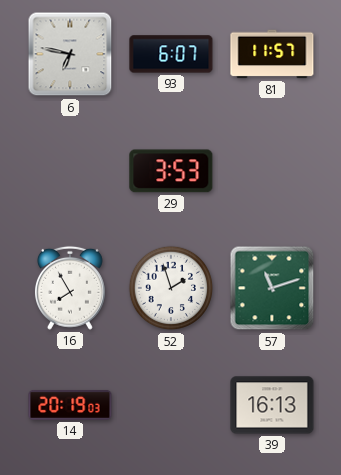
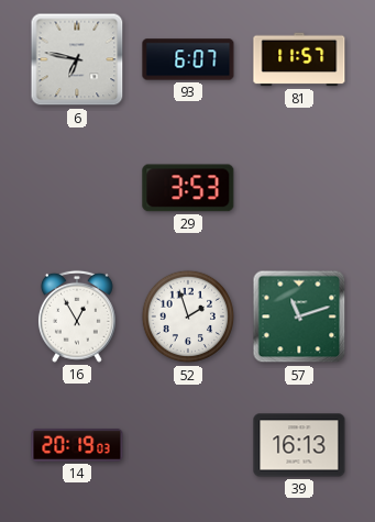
16: 7:55 -> 12:55 (77, 316)
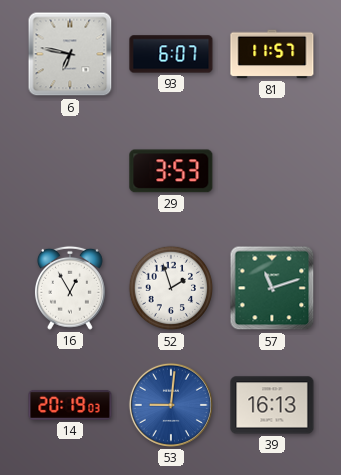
53: none -> 9:01 (171, 405)
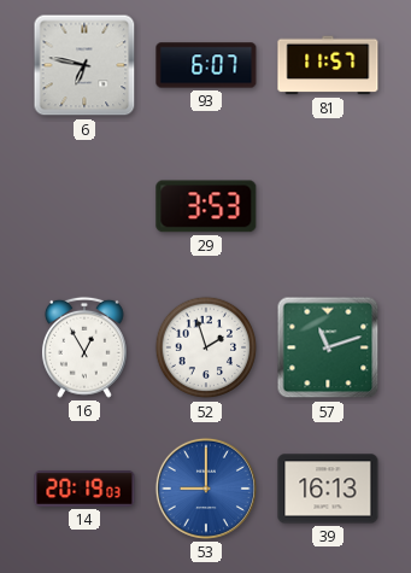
53: 9:01 -> 9:00 (206, 489)
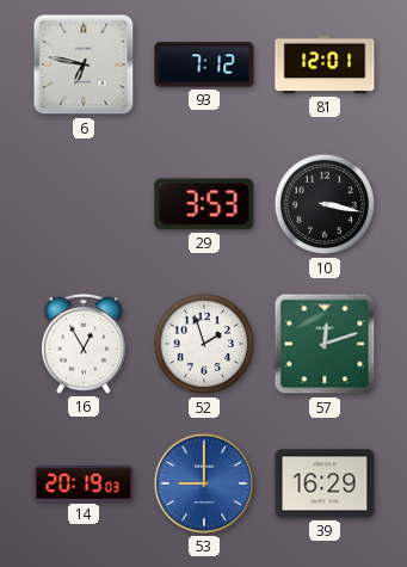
93: 6:07 -> 7:12 (204, 64)
81: 11:57 -> 12:01 (325, 64)
10: none -> 3:17 (325, 204)
57: 11:12 -> 12:12 (325, 344)
39: 16:13 -> 16:29 (325, 483)
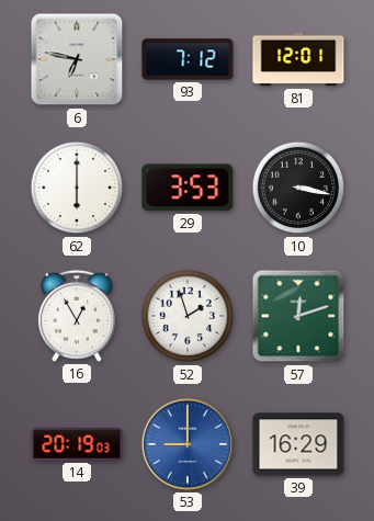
62: none -> 6:00 (77, 188)
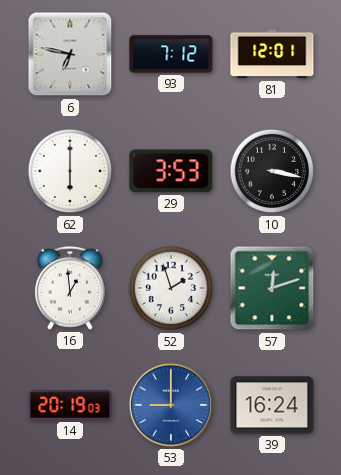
16: 12:55 -> 12:59 (70, 288)
39: 16:29 -> 16:24 (272, 405)
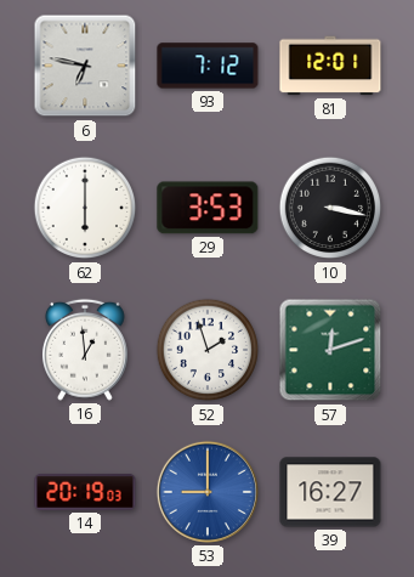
39: 16:24 -> 16:27 (330, 492)
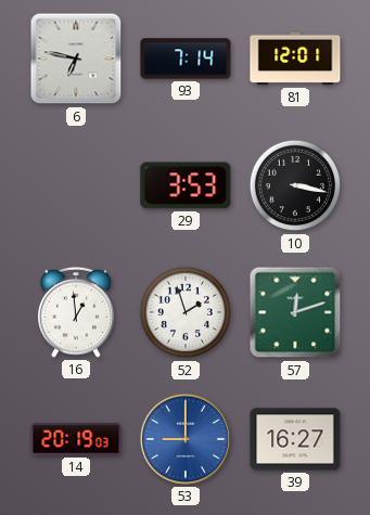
93: 7:12 -> 7:14 (186, 59)
62: 6:00 -> none (85, 208)
